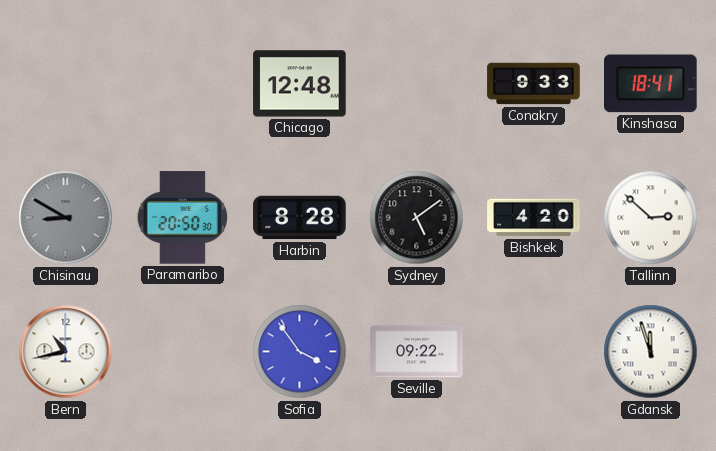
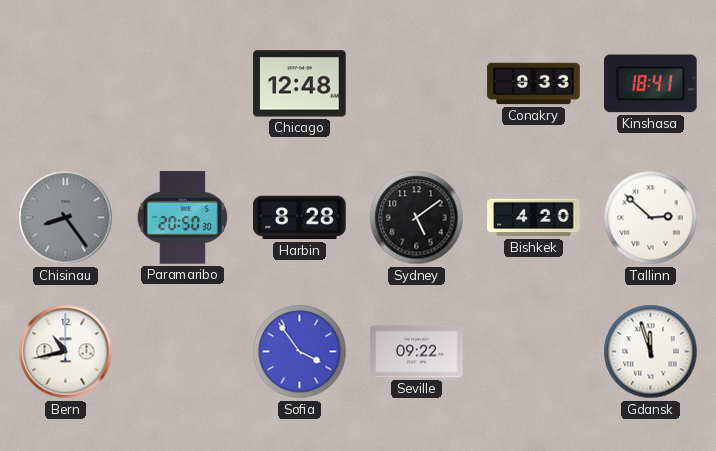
Chisinau: 8:50 -> 8:24 (66, 218)
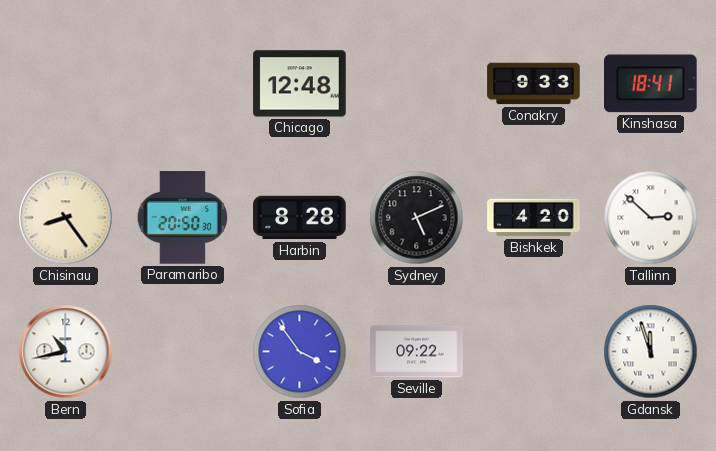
Chisinau dial: grey -> cream (66, 218)
Sydney: 5:09 -> 5:11 (417, 218)
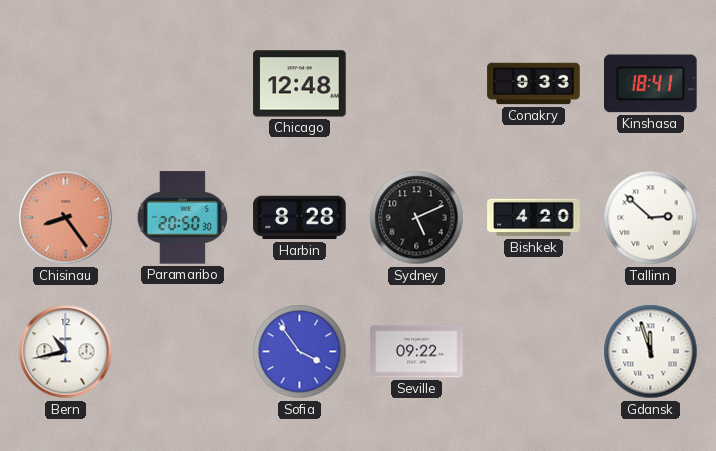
Chisinau dial: cream -> salmon (66, 218)
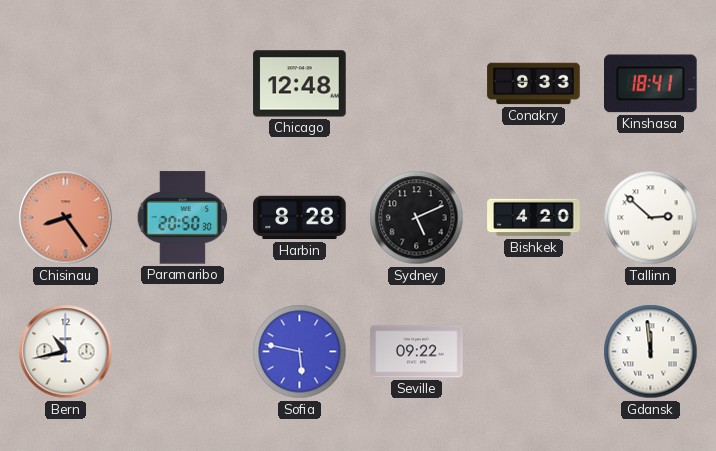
Sofia: 3:54 -> 5:47 (300, 352)
Gdansk: 11:57 -> 11:59 (651, 352)
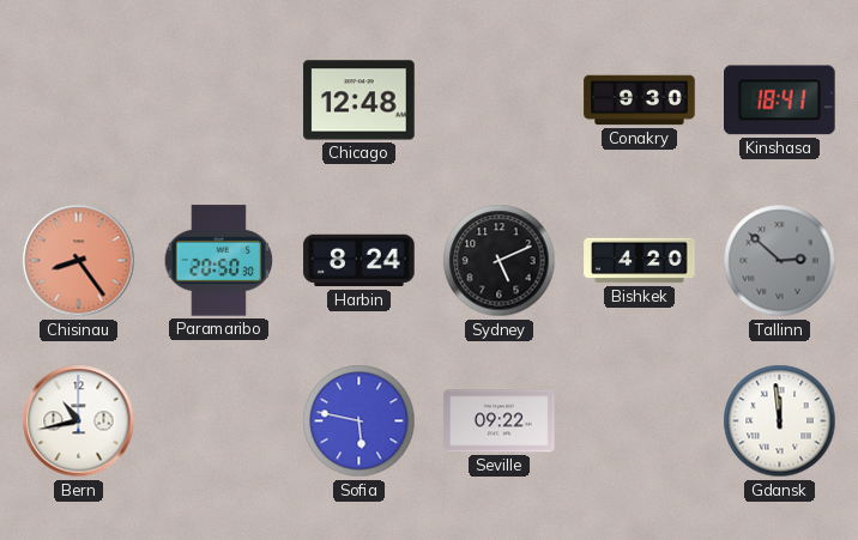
Conakry: 9:33 -> 9:30 (640, 101)
Harbin: 8:28 -> 8:24 (359, 261)
Tallinn dial: white -> grey (780, 261)
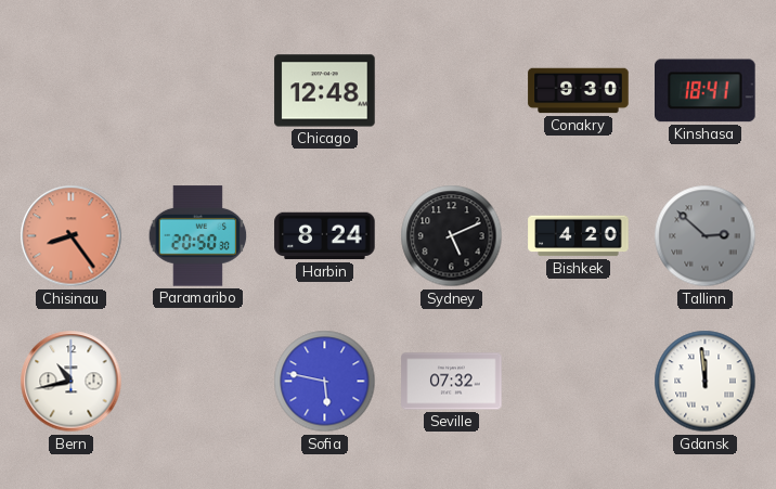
Seville: 09:22 -> 07:32 (452, 382)
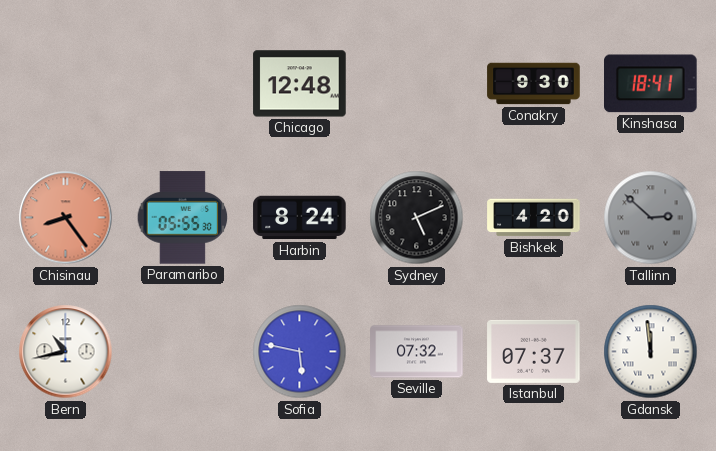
Paramaribo: 20:50 -> 05:55 (183, 218)
Istanbul: none -> 07:37 (534, 351)
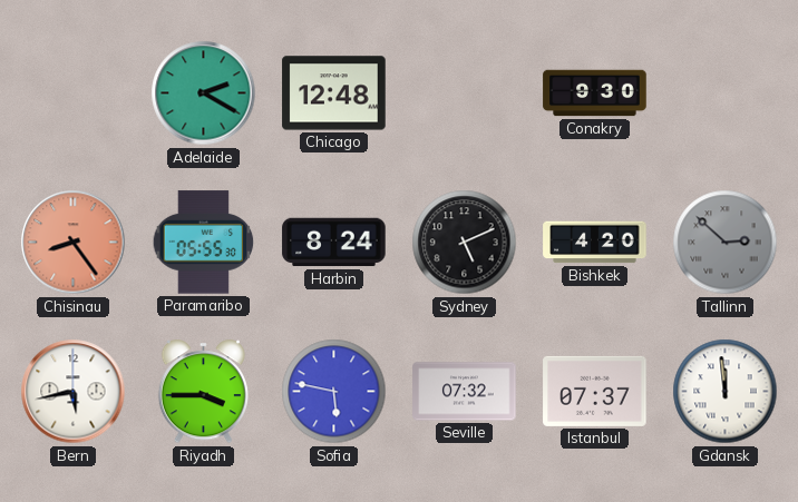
Adelaide: none -> 2:20 (204, 93)
Kinshasa: 18:41 -> none (651, 84)
Bern: 10:43 -> 5:43 (74, 392)
Riyadh: none -> 3:45 (203, 392)
